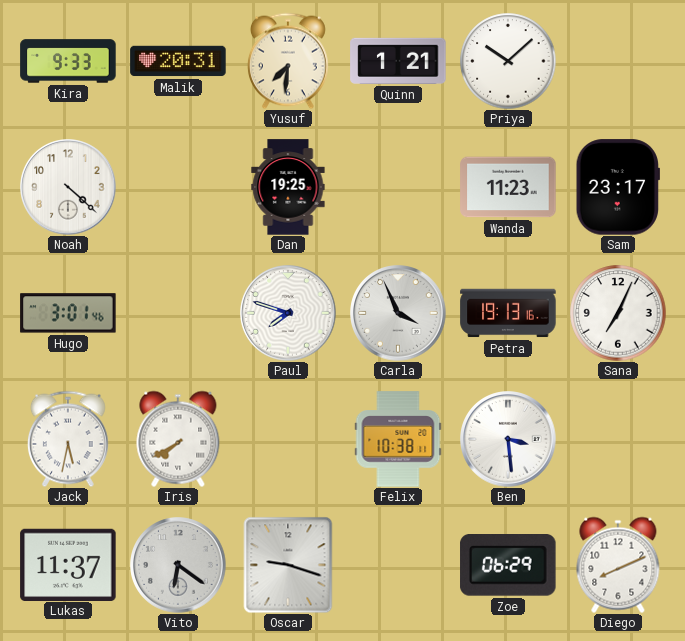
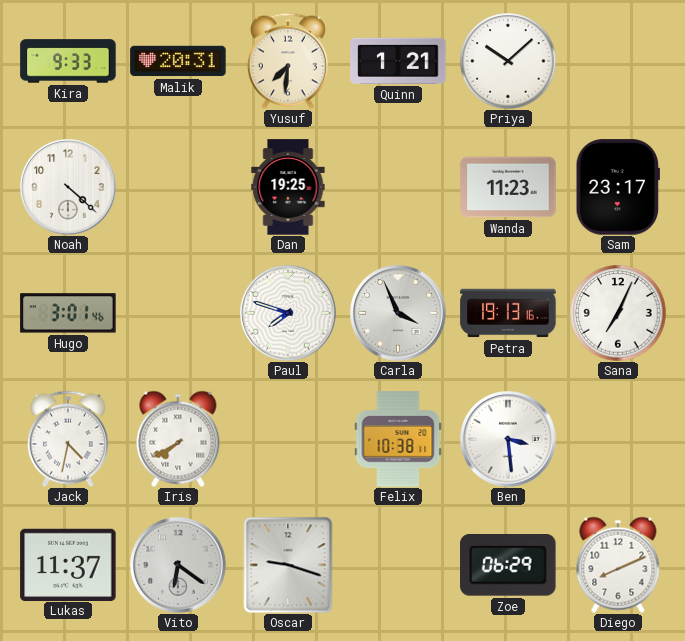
Jack: 5:32 -> 4:32 (68, 439)
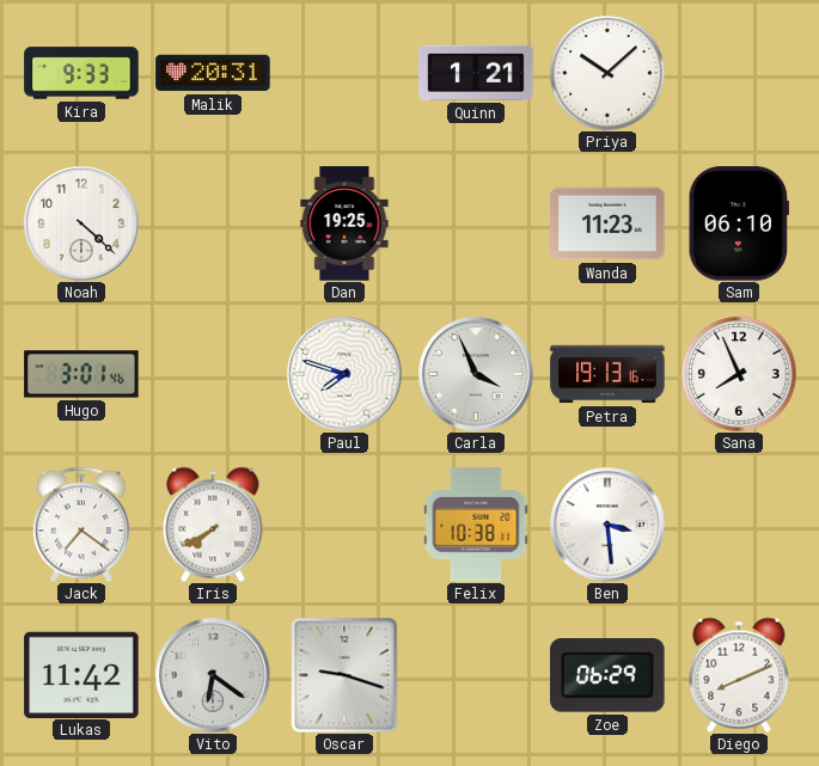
Yusuf: 7:31 -> none (288, 61)
Sam: 23:17 -> 06:10 (739, 223)
Sana: 7:04 -> 7:56 (739, 374)
Jack: 4:32 -> 7:21 (81, 525)
Lukas: 11:37 -> 11:42 (81, 674)
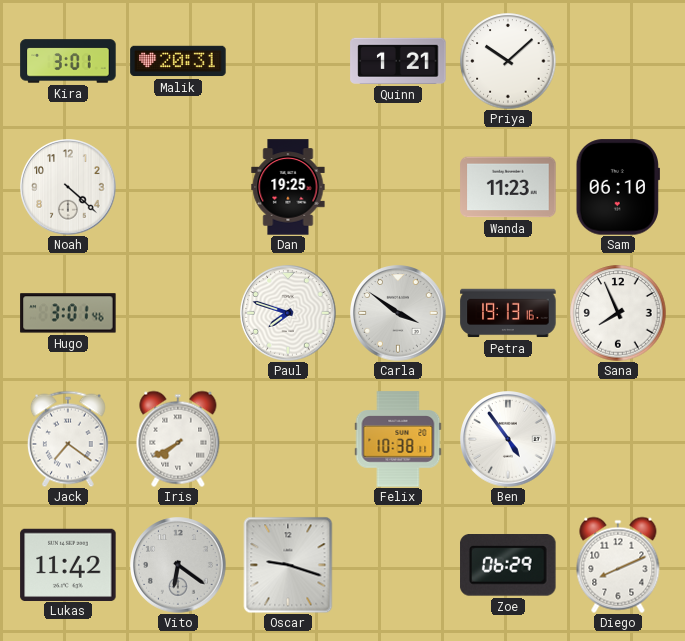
Kira: 9:33 -> 3:01 (68, 61)
Carla: 3:56 -> 3:51 (398, 313)
Ben: 3:29 -> 4:54 (508, 439)
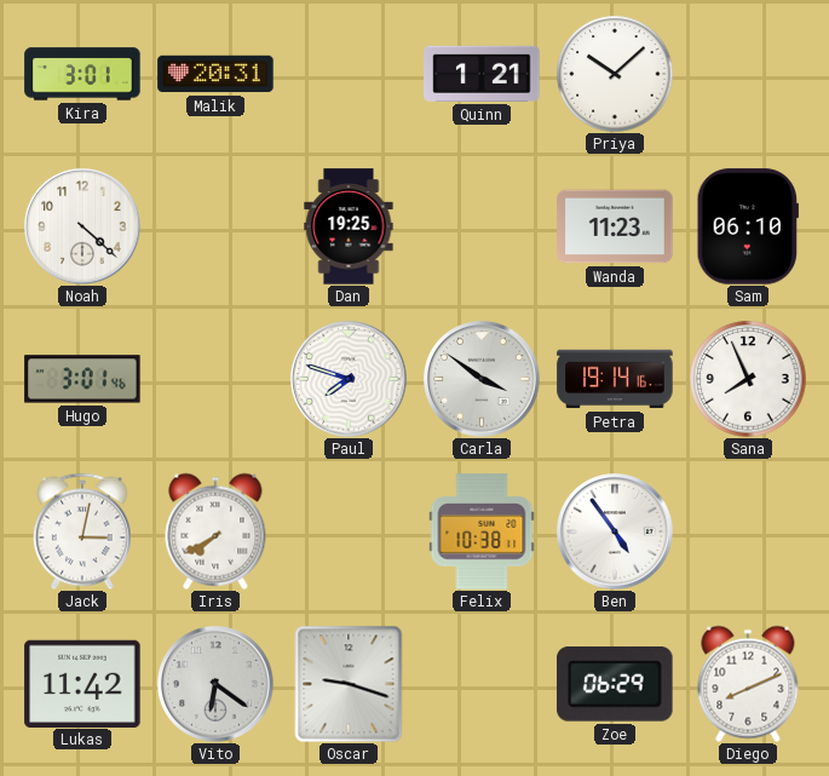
Petra: 19:13 -> 19:14 (615, 379)
Jack: 7:21 -> 3:02 (82, 531)
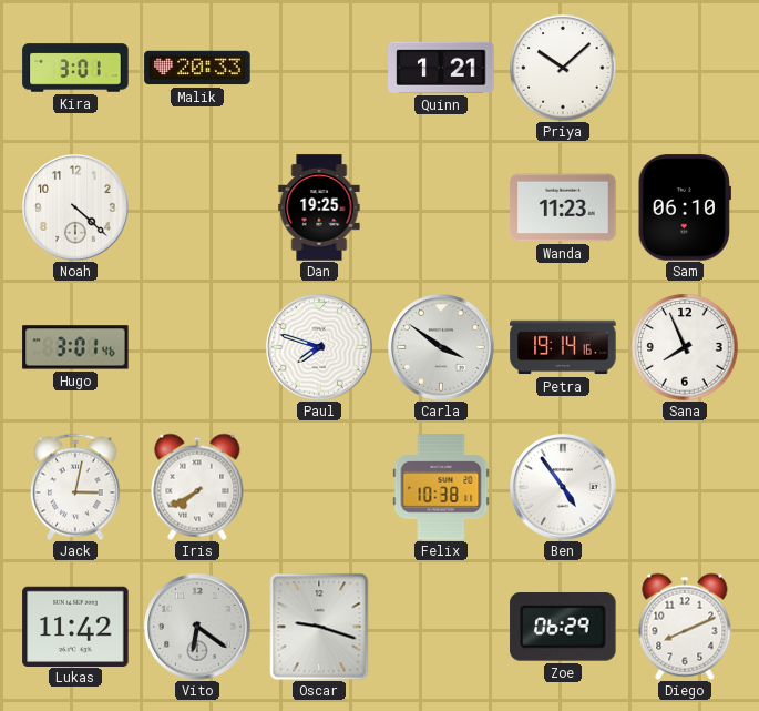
Malik: 20:31 -> 20:33 (197, 68)
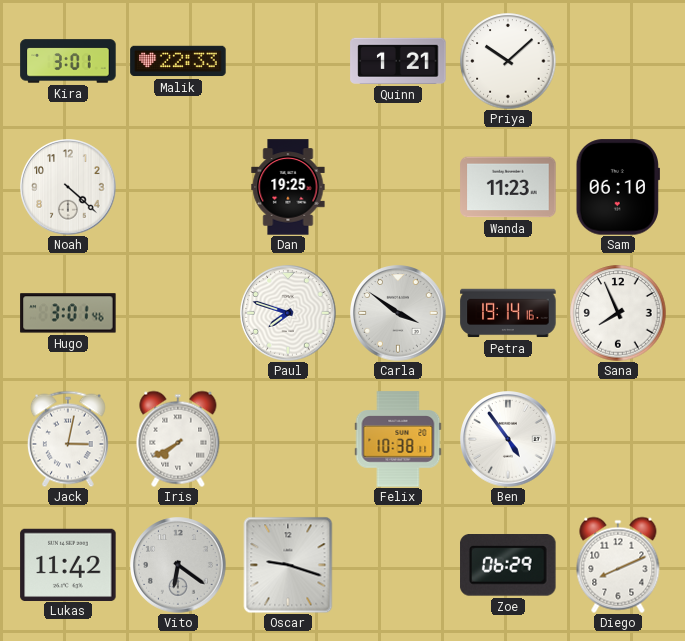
Malik: 20:33 -> 22:33 (178, 61)
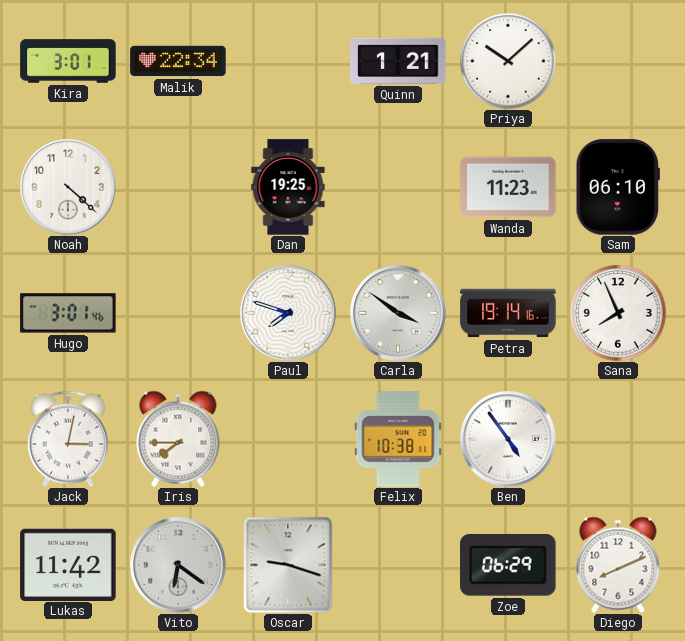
Malik: 22:33 -> 22:34 (178, 61)
Iris: 7:40 -> 7:45 (178, 439)
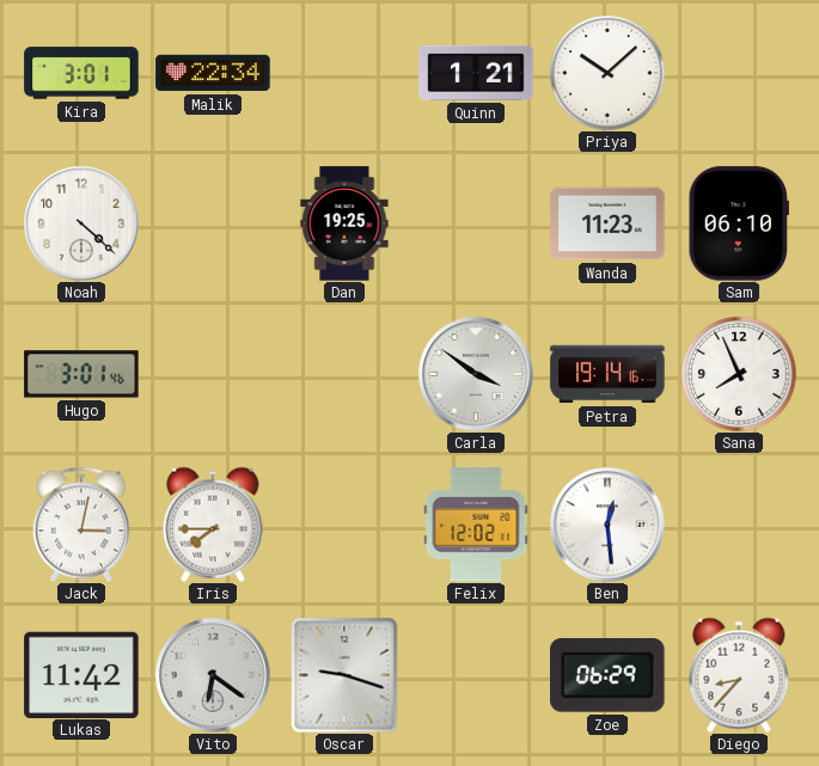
Paul: 7:48 -> none (288, 313)
Felix: 10:38 -> 12:02 (476, 525)
Ben: 4:54 -> 12:29 (607, 525)
Diego: 8:11 -> 8:37 (739, 675)
